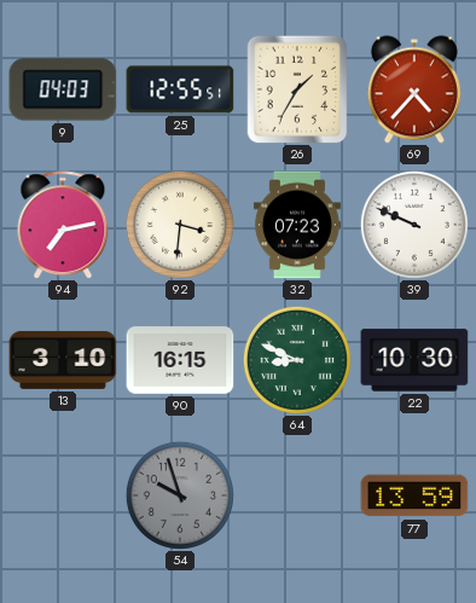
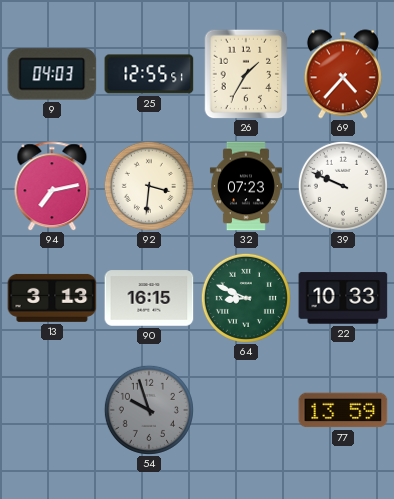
13: 3:10 -> 3:13 (52, 298)
22: 10:30 -> 10:33 (343, 298)
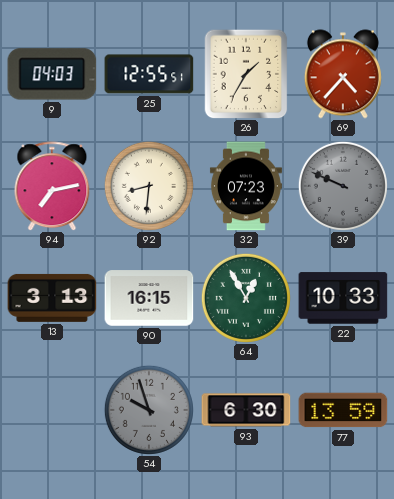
92: 3:31 -> 8:31 (149, 186)
39 dial: white -> grey (343, 186)
64: 8:49 -> 12:55 (246, 298)
93: none -> 6:30 (246, 410)
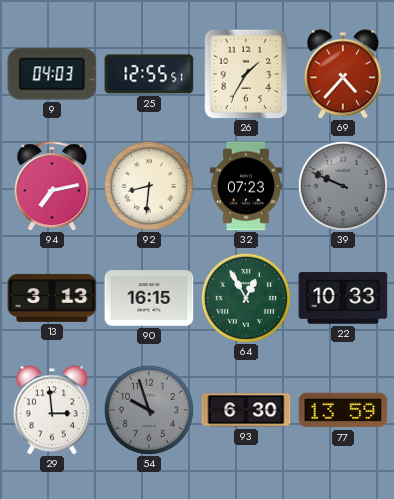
29: none -> 2:59 (52, 410)
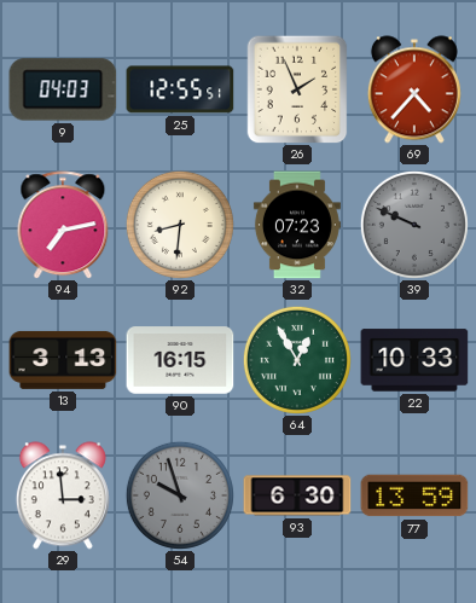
26: 1:35 -> 1:56 (297, 89)
